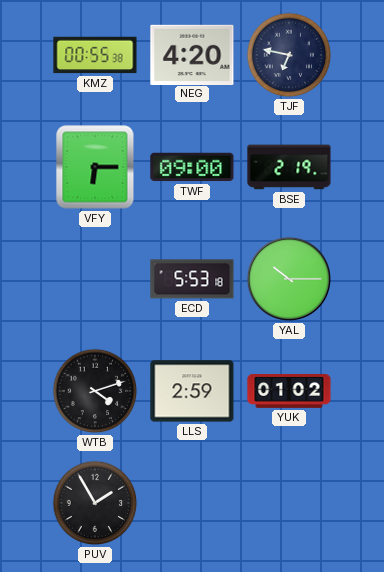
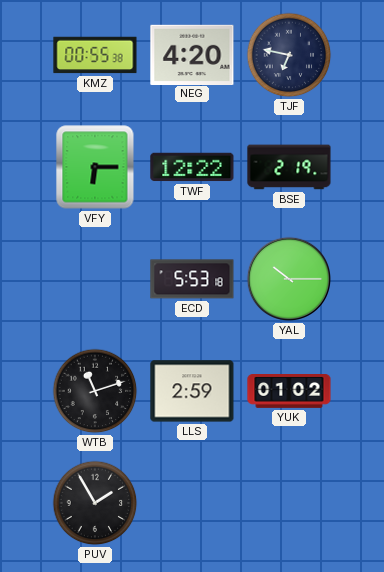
TWF: 09:00 -> 12:22 (192, 167)
WTB: 4:12 -> 11:12 (95, 391)
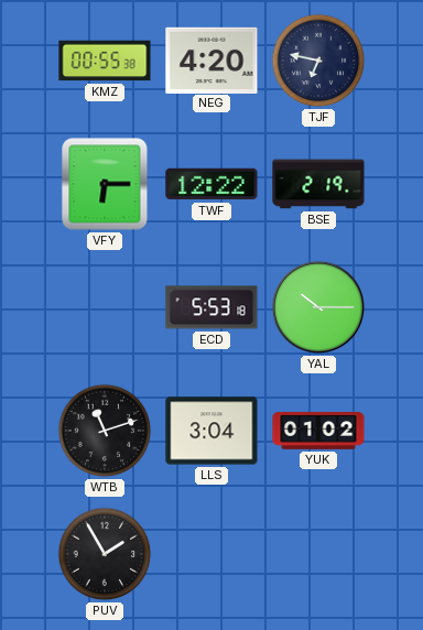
LLS: 2:59 -> 3:04 (211, 431)
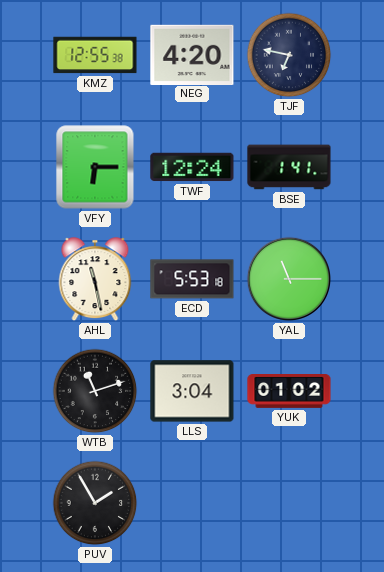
KMZ: 00:55 -> 12:55 (95, 55)
TWF: 12:22 -> 12:24 (192, 167)
BSE: 2:19 -> 1:41 (289, 167)
AHL: none -> 11:28 (95, 280)
YAL: 10:15 -> 11:15 (289, 279)
